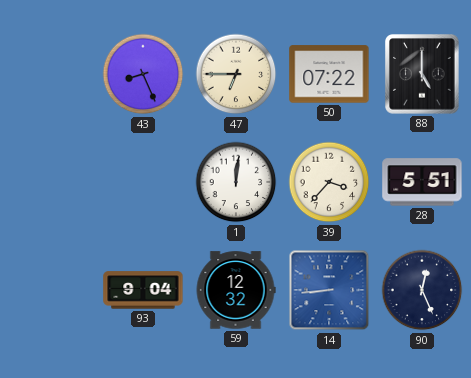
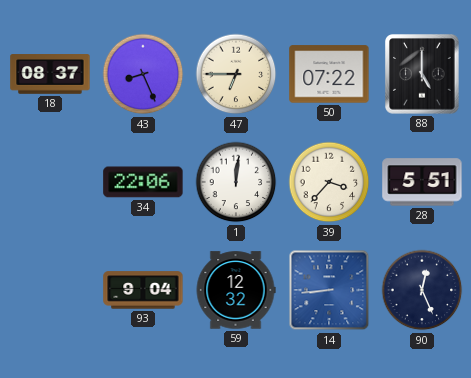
18: none -> 08:37 (50, 74)
34: none -> 22:06 (143, 182)
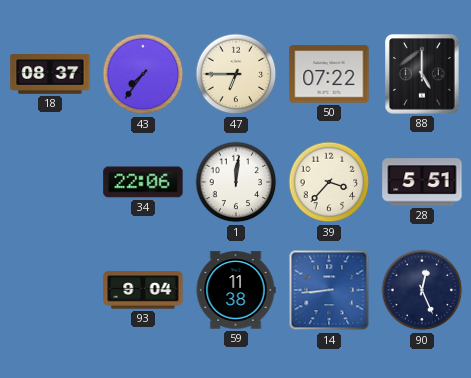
43: 8:26 -> 7:36 (143, 74)
59: 12:32 -> 11:38 (236, 290)
